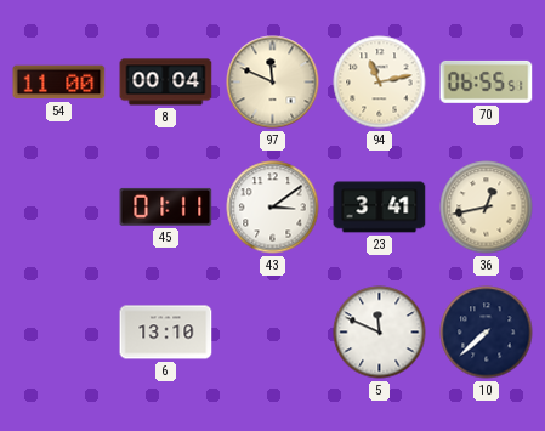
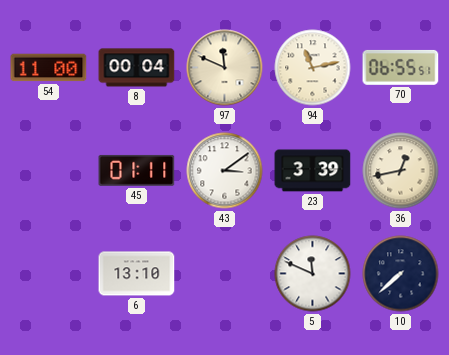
23: 3:41 -> 3:39 (313, 171)
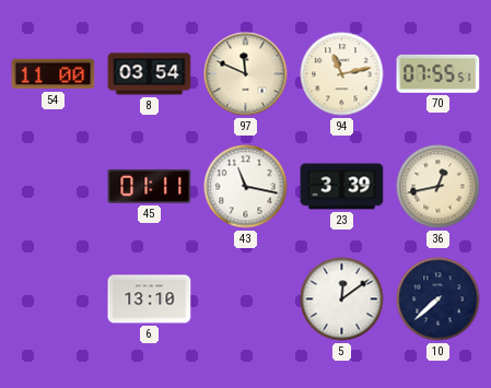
8: 00:04 -> 03:54 (150, 74)
70: 06:55 -> 07:55 (439, 73)
43: 3:09 -> 11:17 (246, 187)
5: 11:49 -> 12:09 (342, 299)
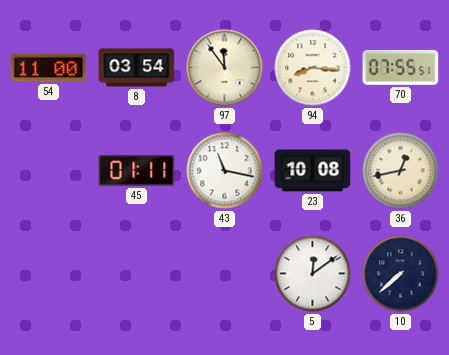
97: 11:49 -> 11:54 (225, 68)
94: 11:13 -> 8:16 (313, 68)
23: 3:39 -> 10:08 (313, 171)
6: 13:10 -> none (150, 299)
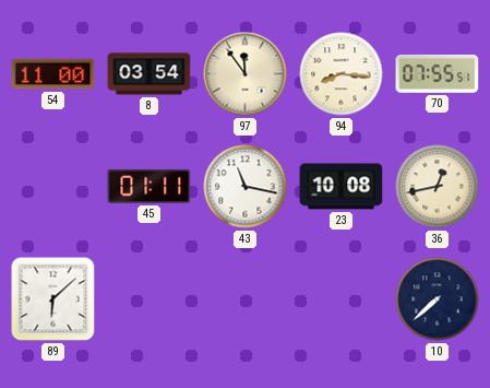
89: none -> 6:08 (53, 299)
5: 12:09 -> none (313, 274)
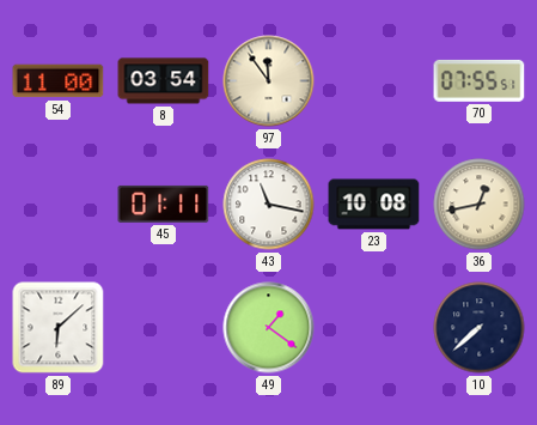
94: 8:16 -> none (342, 74)
49: none -> 1:21 (269, 328)
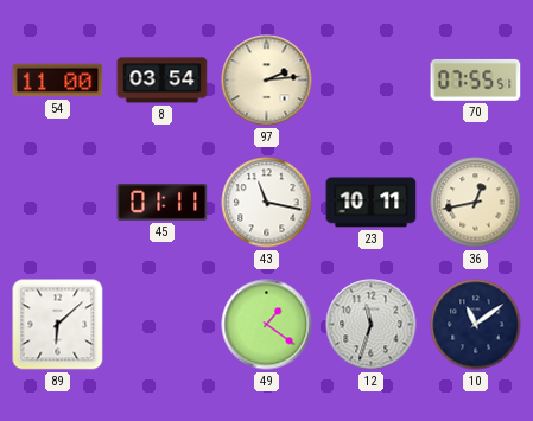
97: 11:54 -> 2:14 (267, 81)
23: 10:08 -> 10:11 (372, 203)
12: none -> 11:33 (372, 325)
10: 7:38 -> 11:09 (476, 325)
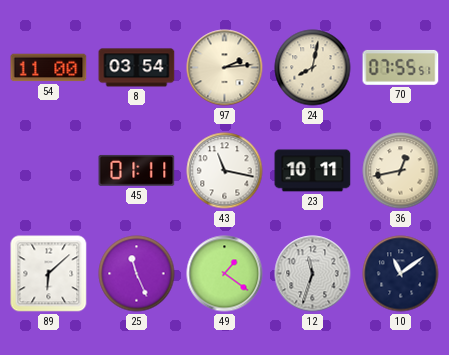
24: none -> 8:02 (313, 68)
25: none -> 11:26 (137, 274)
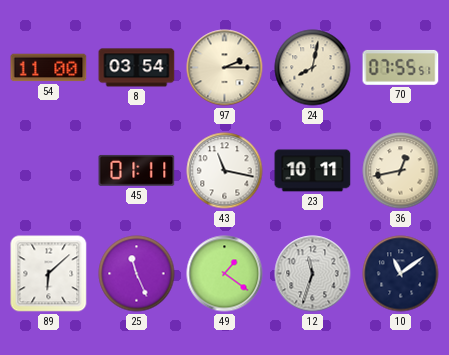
97: 2:14 -> 2:15 (225, 68)
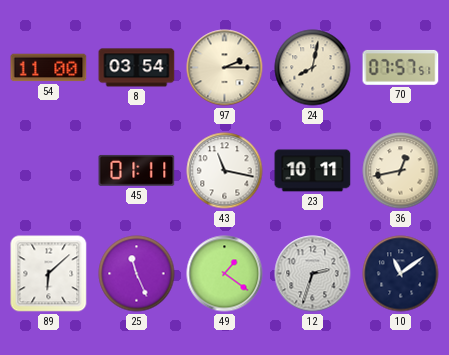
70: 07:55 -> 07:57 (401, 67)
12: 11:33 -> 2:33 (313, 274)
